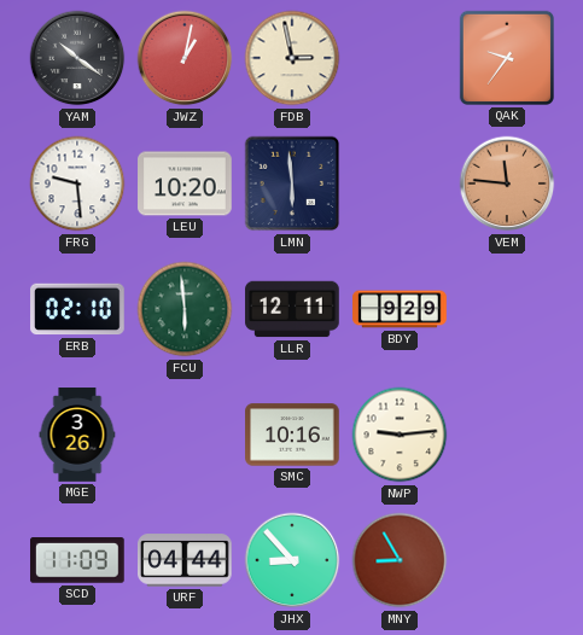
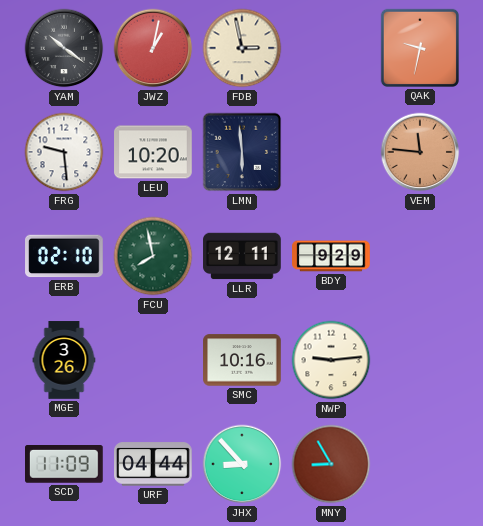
QAK: 9:36 -> 9:32 (420, 48)
FCU: 5:59 -> 7:58 (153, 256)
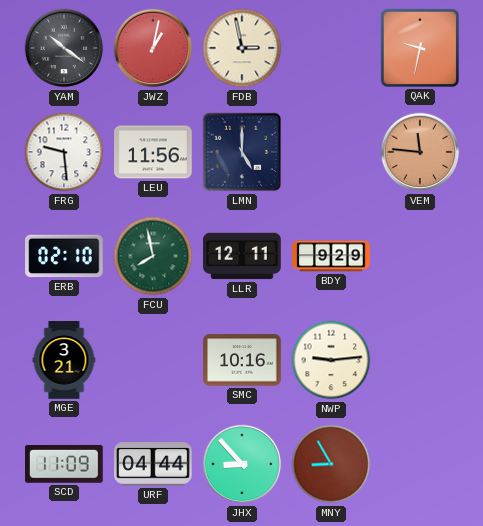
LEU: 10:20 -> 11:56 (153, 152)
LMN: 5:59 -> 5:00 (242, 152)
MGE: 3:26 -> 3:21 (64, 360)
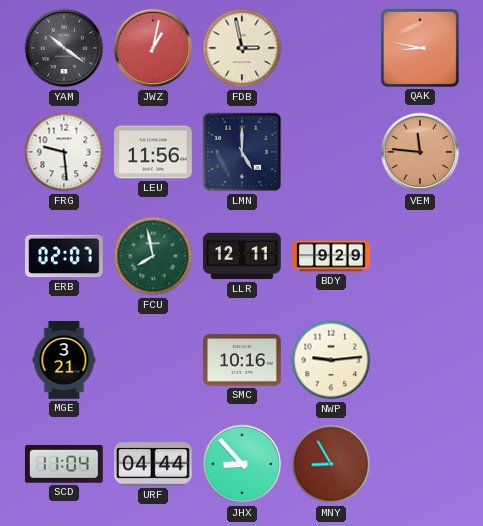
QAK: 9:32 -> 8:47 (420, 48)
ERB: 02:10 -> 02:07 (64, 256)
SCD: 11:09 -> 11:04 (65, 465)
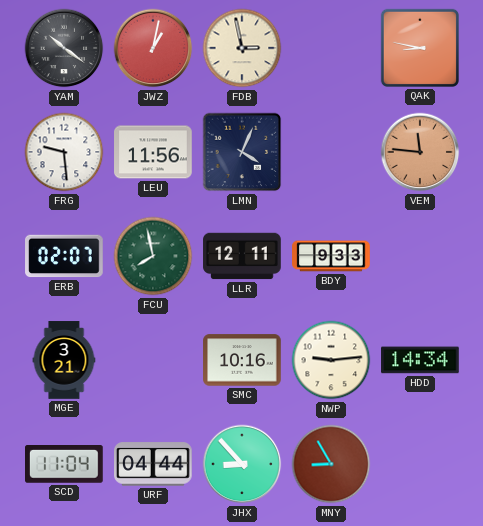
LMN: 5:00 -> 4:04 (242, 152)
BDY: 9:29 -> 9:33 (331, 256)
HDD: none -> 14:34 (420, 360)
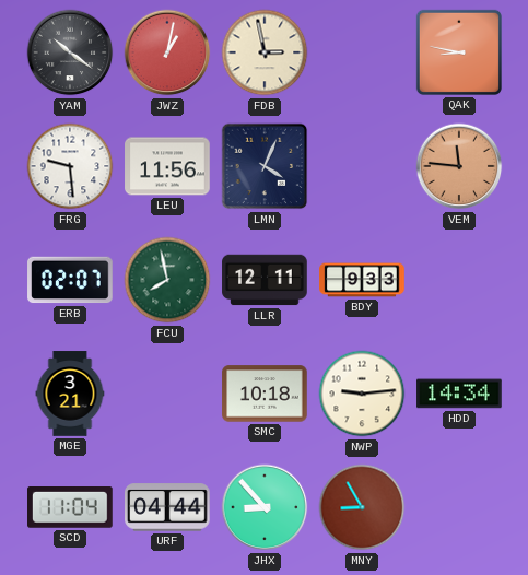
SMC: 10:16 -> 10:18 (265, 394)
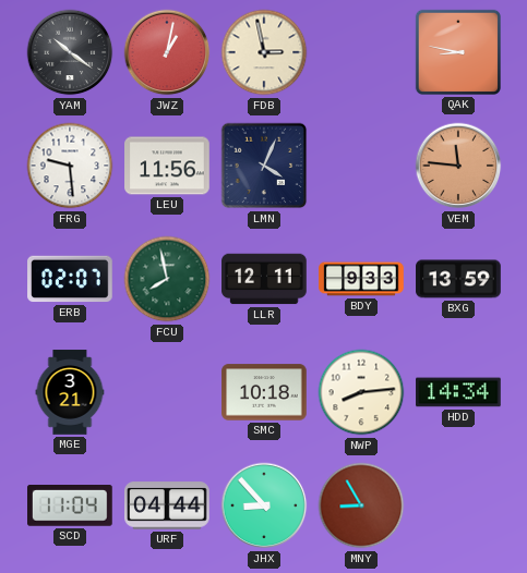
BXG: none -> 13:59 (458, 279)
NWP: 9:14 -> 8:14 (361, 392)
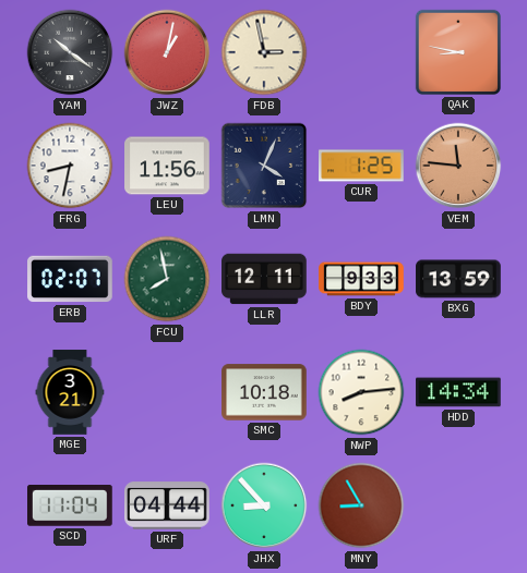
FRG: 9:29 -> 8:32 (70, 166)
CUR: none -> 1:25 (361, 166)
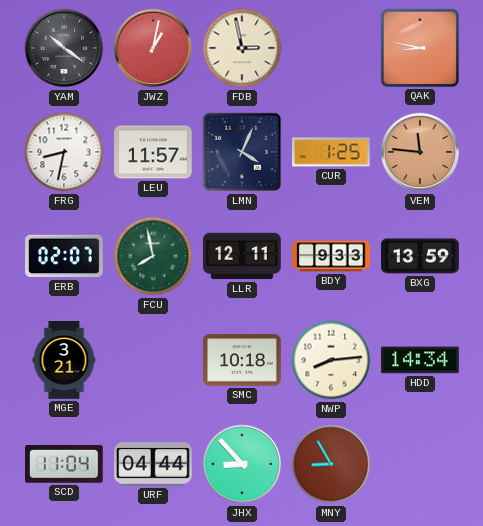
LEU: 11:56 -> 11:57 (153, 152)
